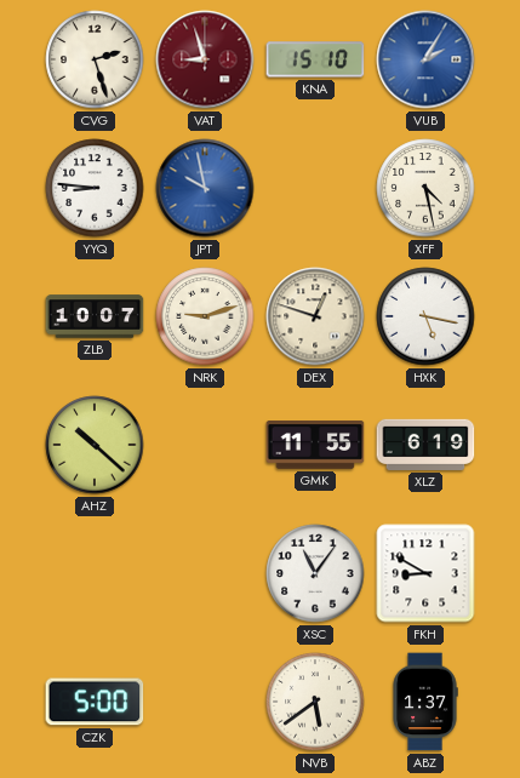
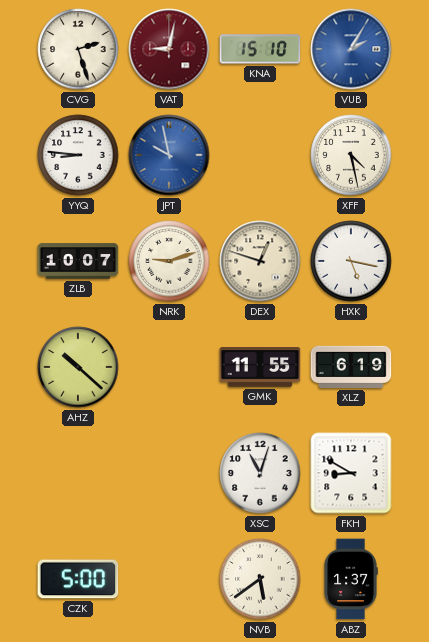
VAT: 8:57 -> 9:02 (169, 49)
XSC: 11:06 -> 11:03 (260, 473)
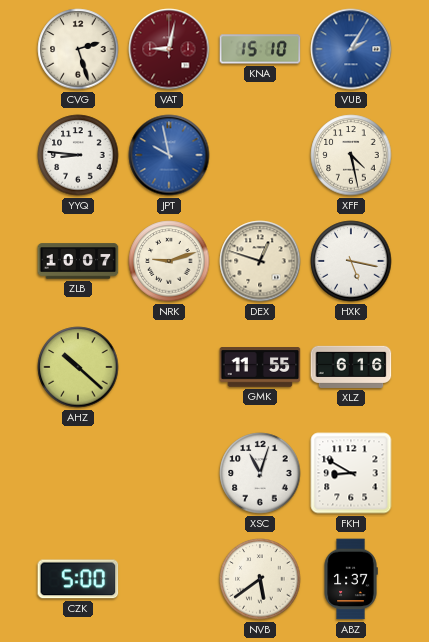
XLZ: 6:19 -> 6:16 (351, 367)
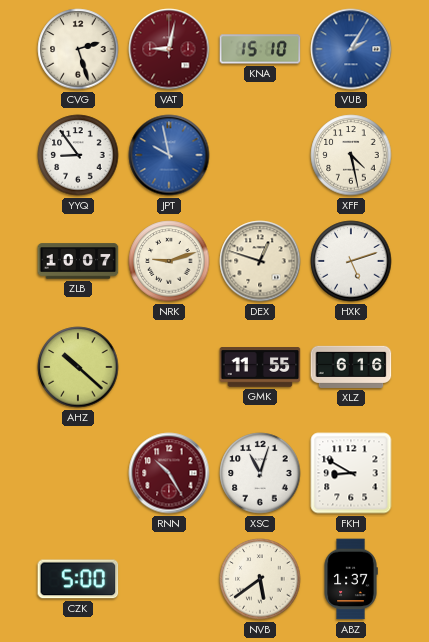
YYQ: 8:46 -> 8:54 (78, 155)
HXK: 5:17 -> 5:12 (351, 261)
RNN: none -> 10:25 (169, 473)
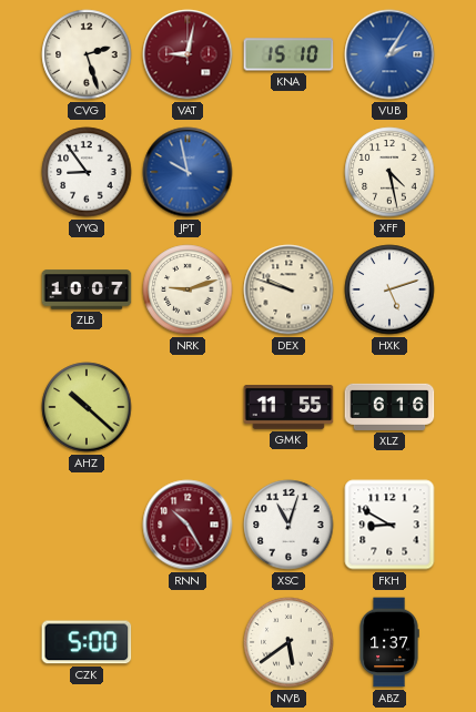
DEX: 12:48 -> 9:48 (288, 289)
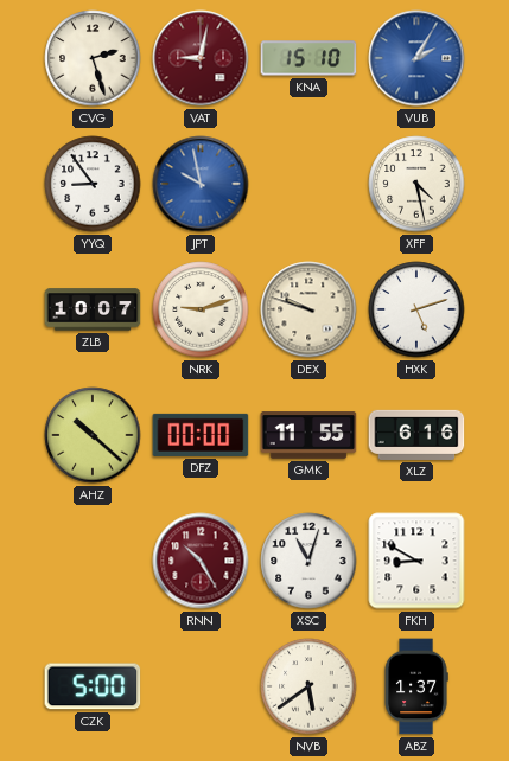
DFZ: none -> 00:00 (201, 435)
